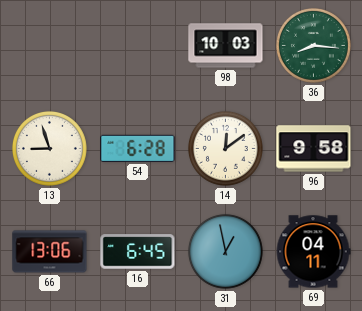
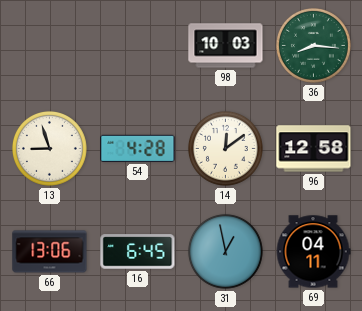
54: 6:28 -> 4:28 (138, 148)
96: 9:58 -> 12:58 (314, 149)
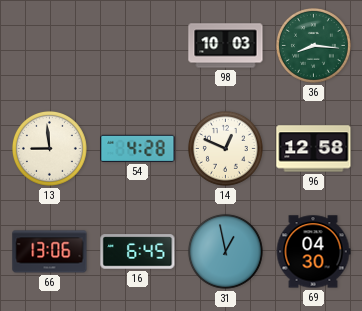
13: 8:57 -> 8:59 (49, 148)
14: 12:09 -> 12:49 (225, 148)
69: 04:11 -> 04:30 (313, 252)
